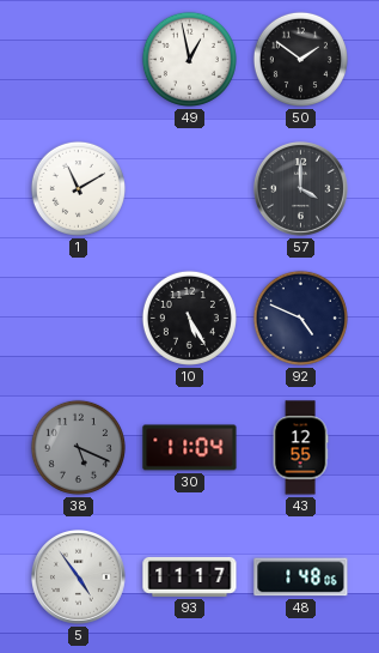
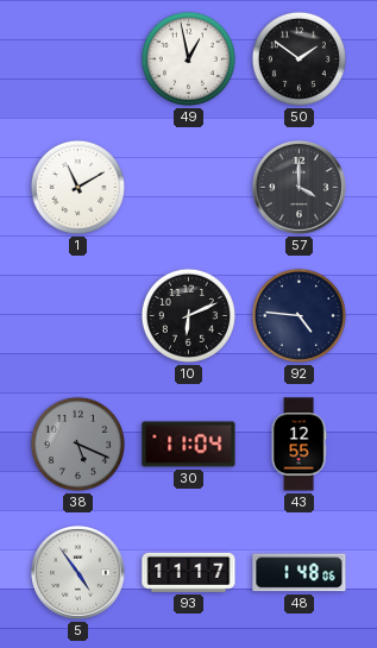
10: 5:25 -> 6:11 (188, 315)
92: 4:49 -> 4:46 (299, 315)
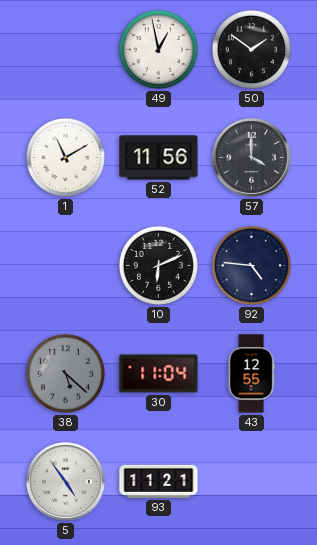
52: none -> 11:56 (159, 158)
38: 5:19 -> 5:22 (65, 373)
93: 11:17 -> 11:21 (159, 481)
48: 1:48 -> none (300, 573)
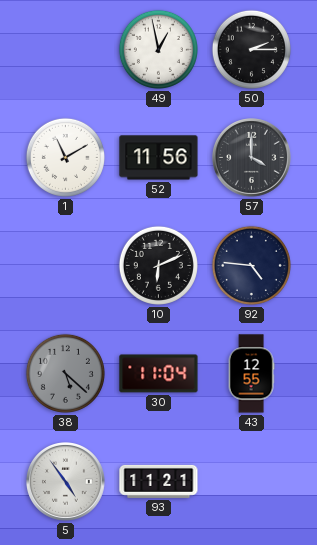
50: 1:51 -> 2:15 (251, 49)
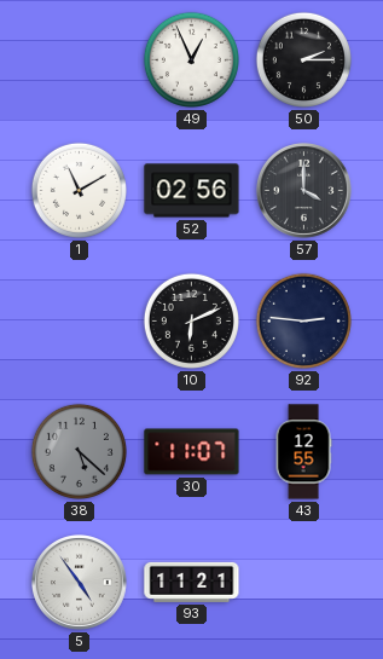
49: 12:58 -> 12:56 (191, 59)
52: 11:56 -> 02:56 (192, 191)
92: 4:46 -> 2:46 (303, 320)
30: 11:04 -> 11:07 (192, 452)
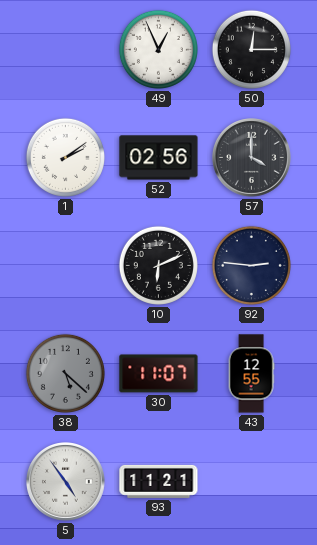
50: 2:15 -> 12:15 (251, 49)
1: 11:10 -> 2:09 (65, 157)
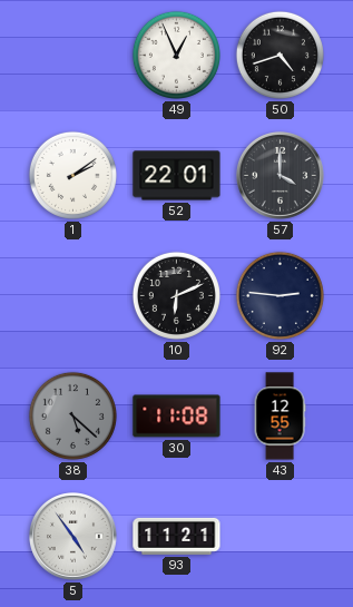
50: 12:15 -> 4:42 (280, 55)
52: 02:56 -> 22:01 (177, 176)
30: 11:07 -> 11:08 (177, 417)
